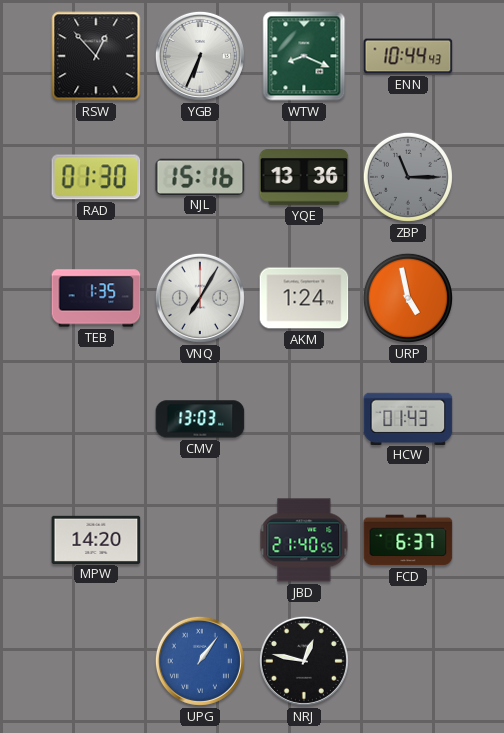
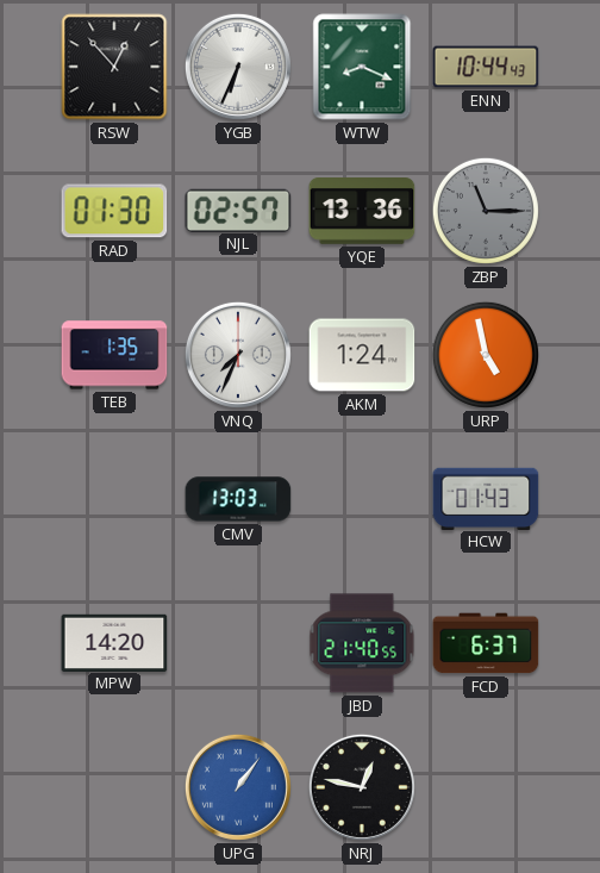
NJL: 15:16 -> 02:57 (238, 210)
VNQ: 7:05 -> 7:34 (238, 355)
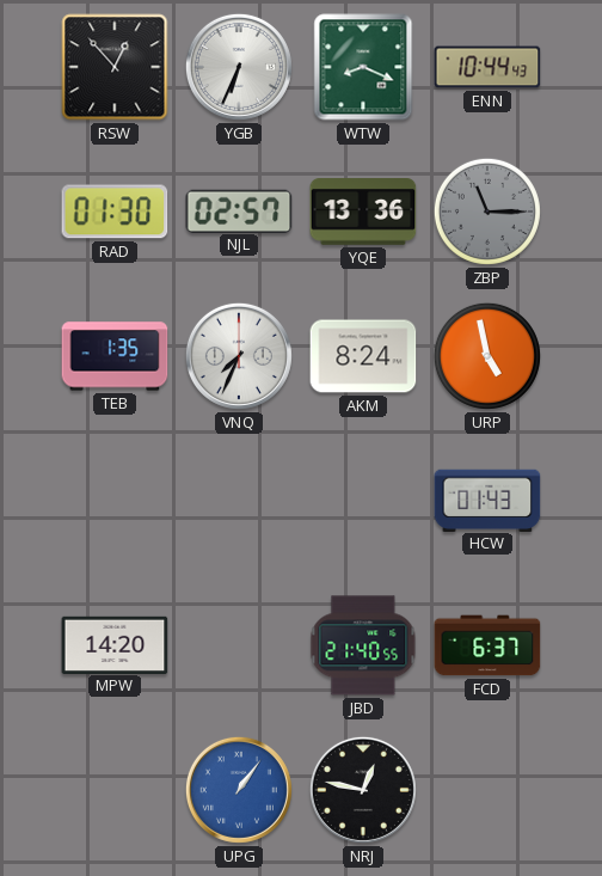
AKM: 1:24 -> 8:24 (363, 356)
CMV: 13:03 -> none (238, 499)
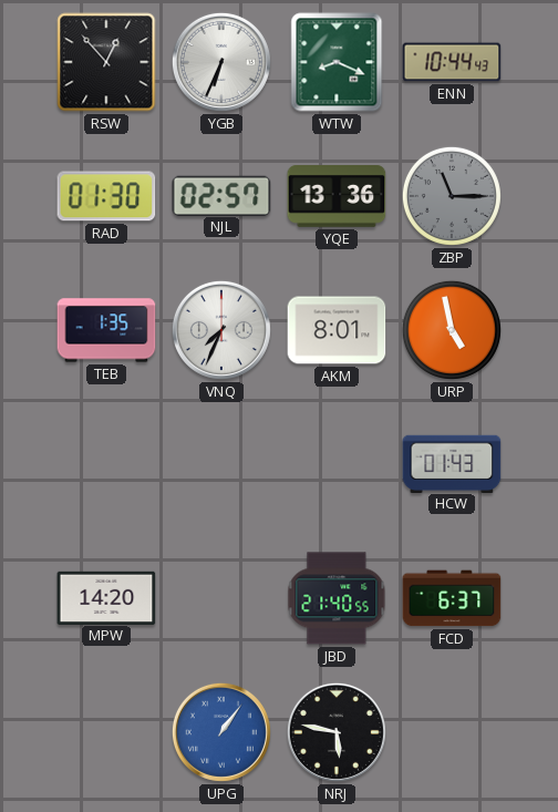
AKM: 8:24 -> 8:01 (337, 330)
NRJ: 12:47 -> 5:47 (337, 732)
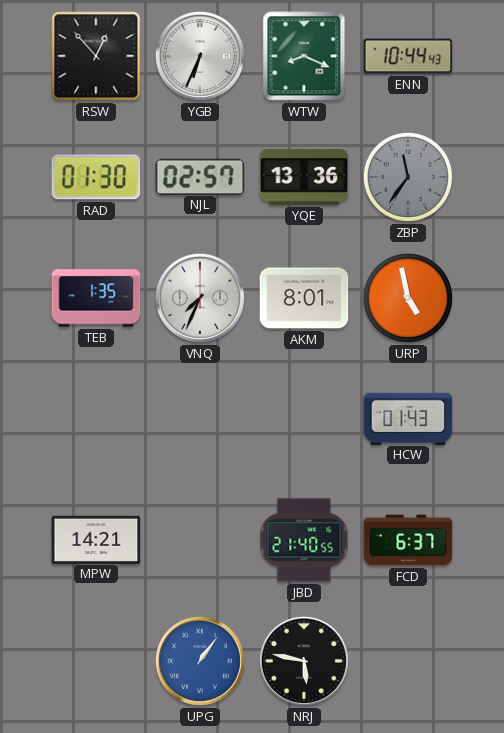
ZBP: 11:15 -> 11:36 (408, 177)
MPW: 14:20 -> 14:21 (96, 539)
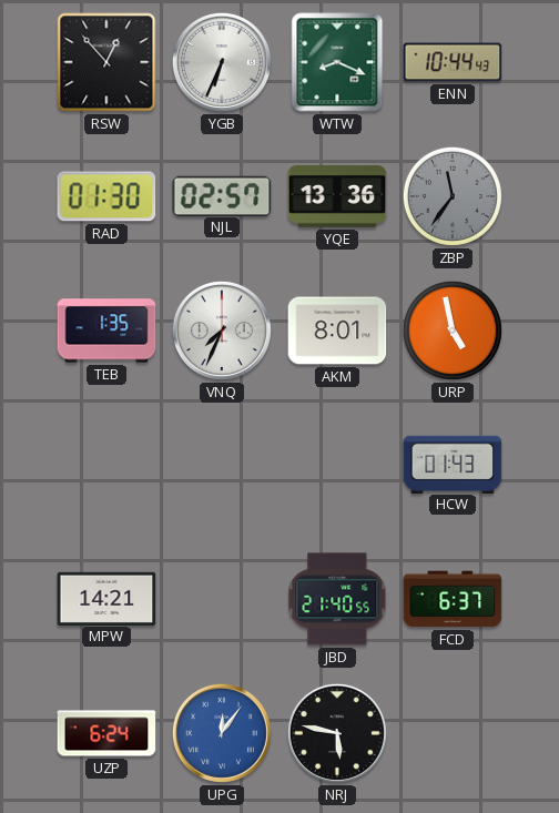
UZP: none -> 6:24 (106, 733)
UPG: 1:06 -> 12:06 (222, 733)
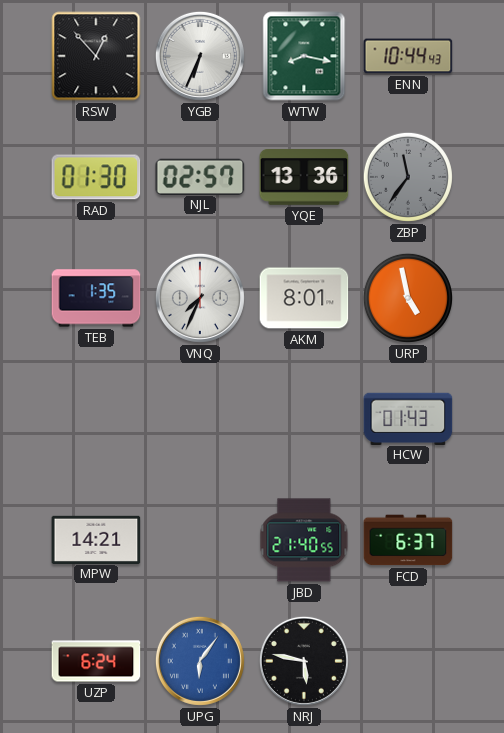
WTW: 8:19 -> 8:17 (304, 56)
UPG: 12:06 -> 6:06 (200, 661)
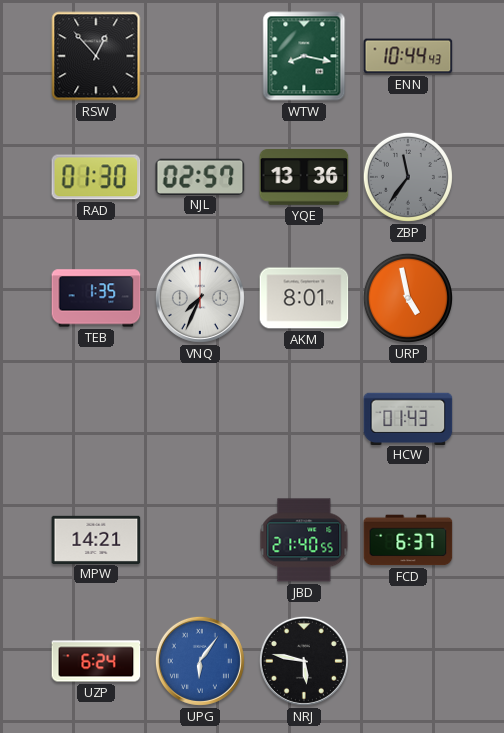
YGB: 6:34 -> none (200, 56)
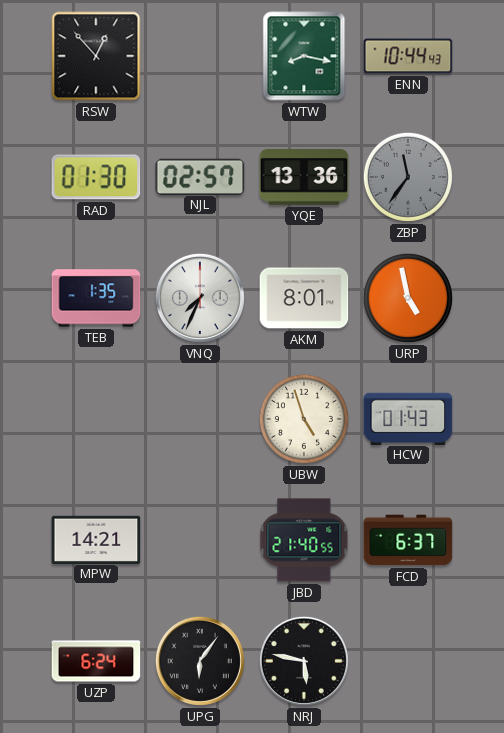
UBW: none -> 4:57 (304, 419)
UPG dial: blue -> black (200, 661)
